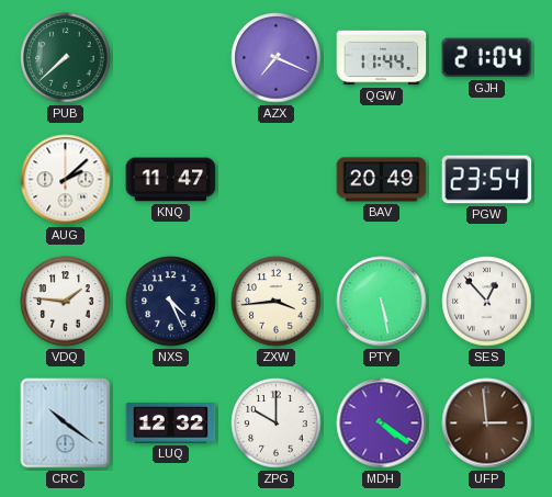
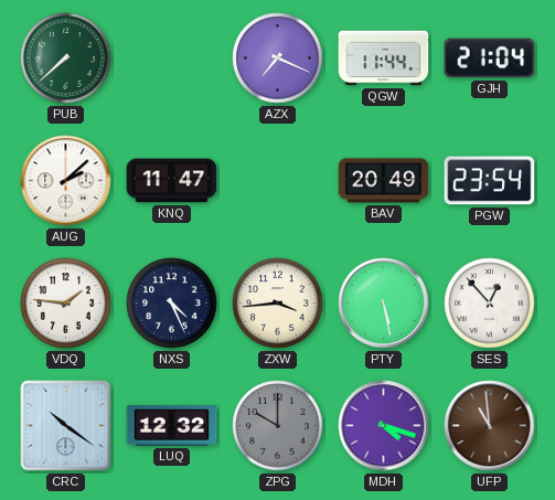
ZPG dial: white -> grey (278, 426)
MDH: 4:21 -> 4:18 (384, 426)
UFP: 2:59 -> 10:59 (490, 426)
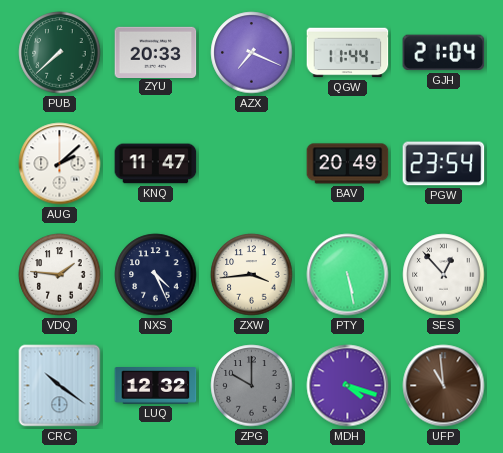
ZYU: none -> 20:33 (156, 52)
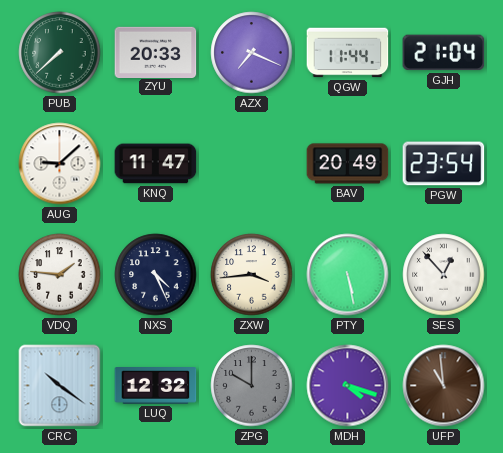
AUG: 2:08 -> 9:08 (60, 164)
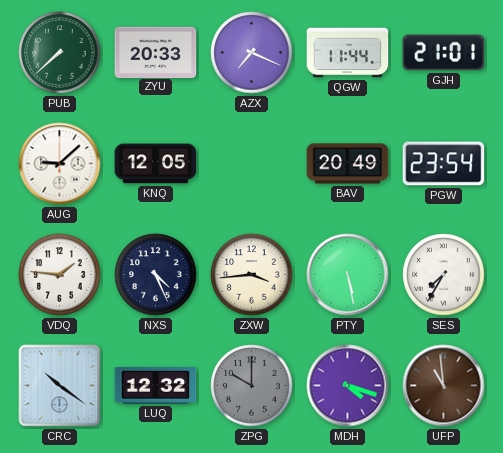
GJH: 21:04 -> 21:01 (444, 53)
KNQ: 11:47 -> 12:05 (156, 164)
SES: 12:53 -> 7:35 (444, 275)
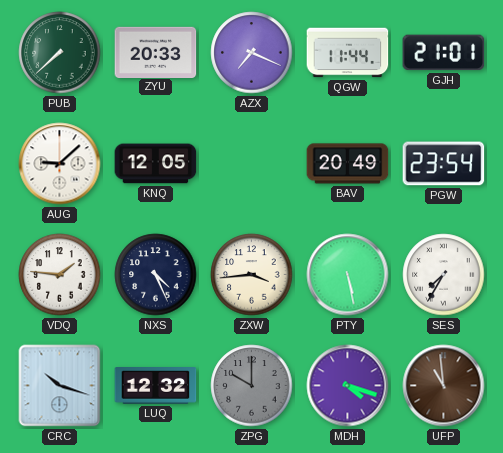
CRC: 10:21 -> 10:18 (60, 386)
